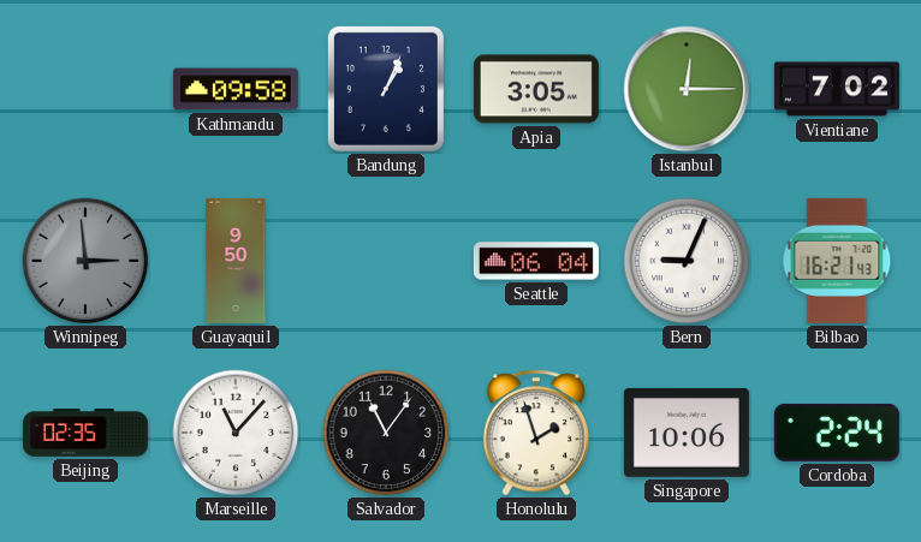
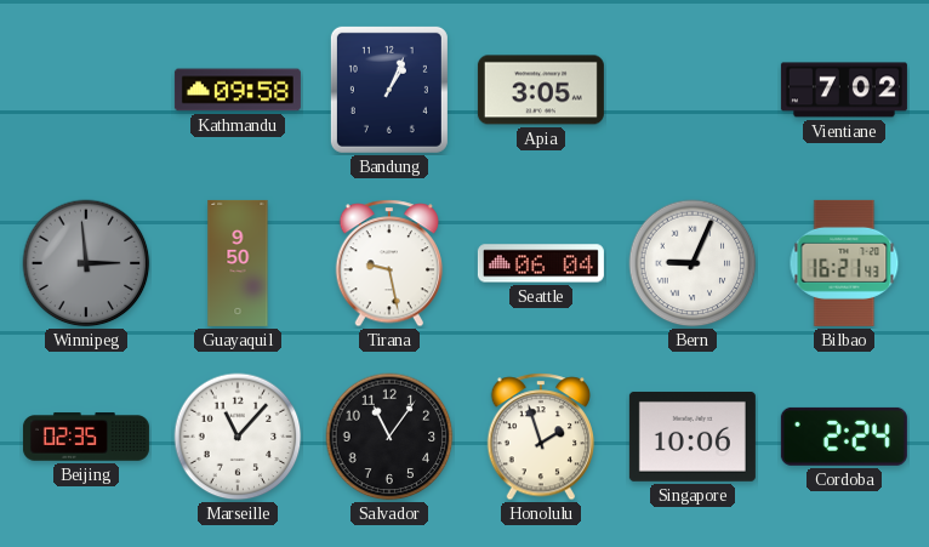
Istanbul: 12:15 -> none (687, 89)
Tirana: none -> 9:28 (389, 263)
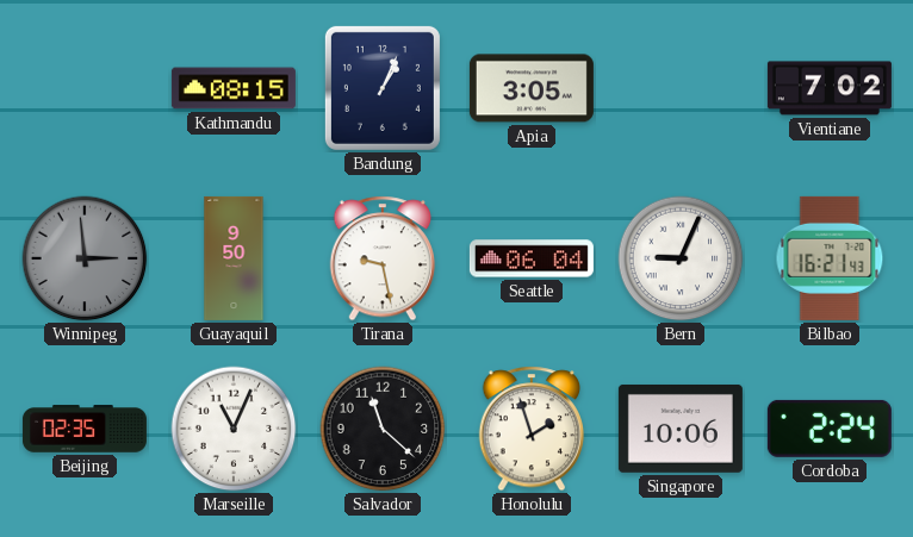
Kathmandu: 09:58 -> 08:15 (234, 88)
Marseille: 11:07 -> 11:04 (234, 429)
Salvador: 11:06 -> 11:22 (383, 429)
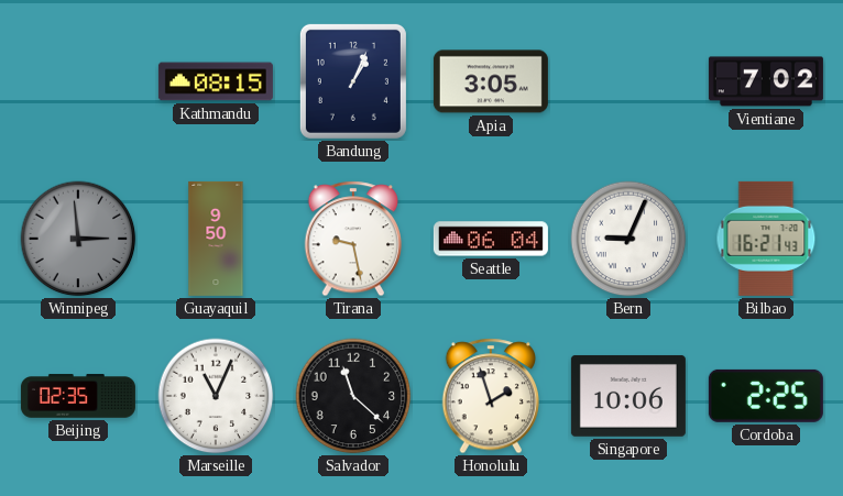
Cordoba: 2:24 -> 2:25 (766, 396)
